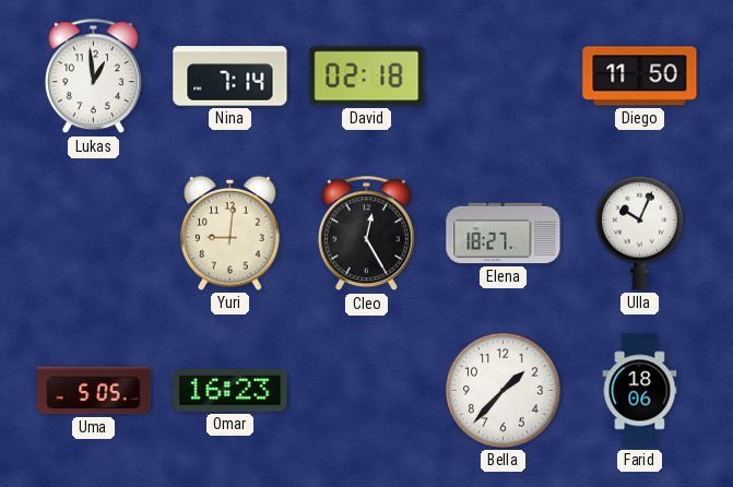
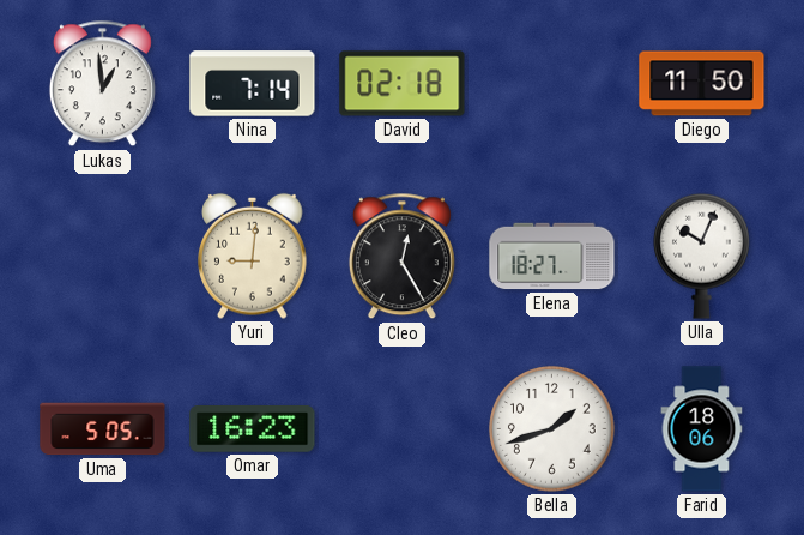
Bella: 1:37 -> 1:42 (552, 429)
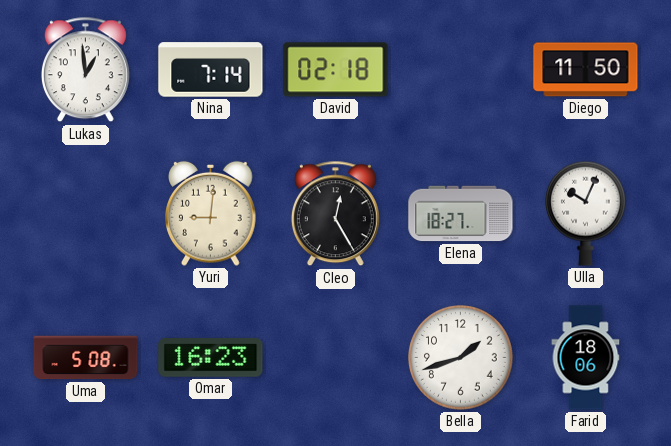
Uma: 5:05 -> 5:08 (86, 358)
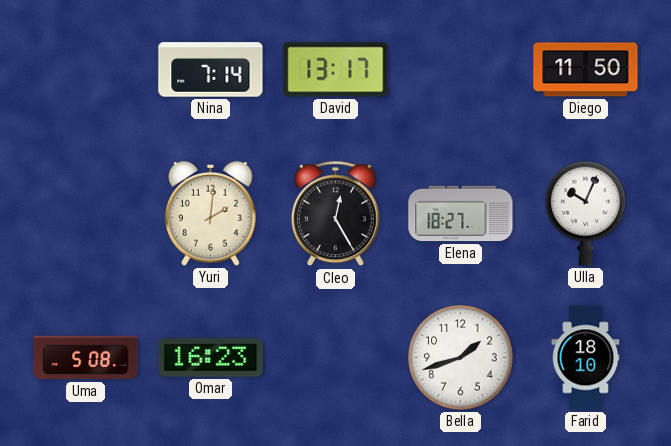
Lukas: 12:59 -> none (85, 70)
David: 02:18 -> 13:17 (336, 70)
Yuri: 9:01 -> 2:01 (211, 213)
Farid: 18:06 -> 18:10 (586, 358)
